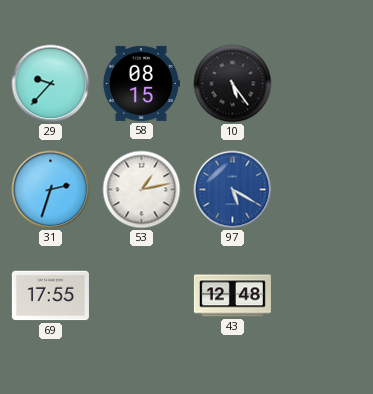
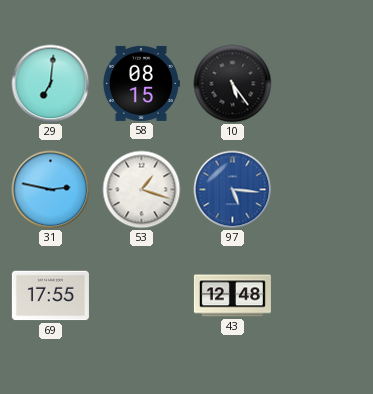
29: 9:37 -> 7:01 (51, 84)
31: 2:33 -> 2:47 (51, 190)
53: 1:13 -> 1:18 (142, 190)
97: 5:20 -> 5:16 (233, 190)
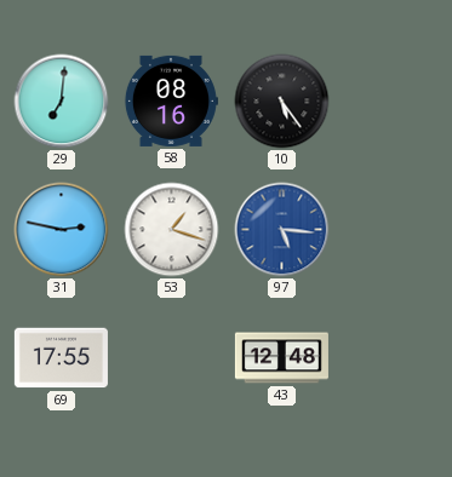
58: 08:15 -> 08:16 (171, 100)
